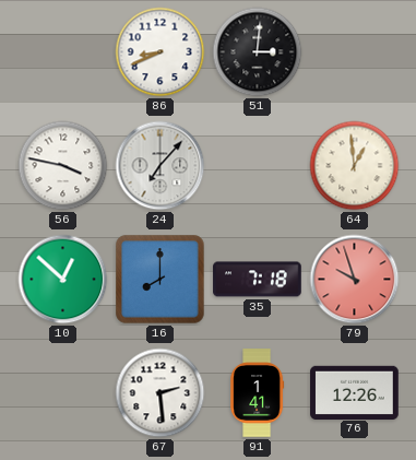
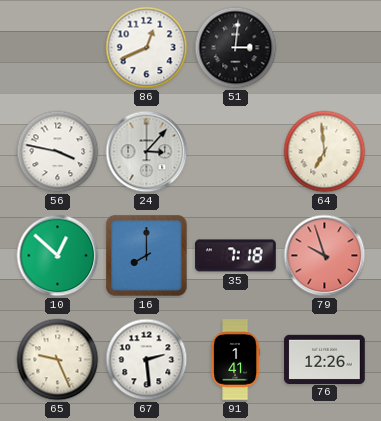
86: 8:41 -> 12:41 (147, 48)
24: 7:07 -> 3:07 (147, 152)
64: 12:59 -> 6:59 (325, 152)
65: none -> 9:26 (58, 360)
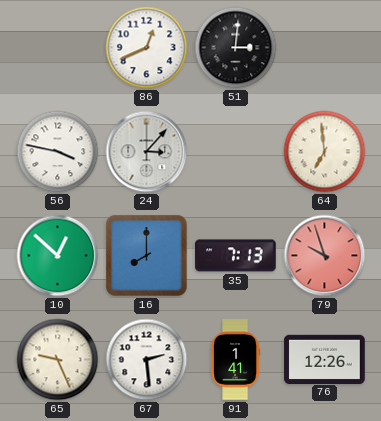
35: 7:18 -> 7:13 (236, 256)
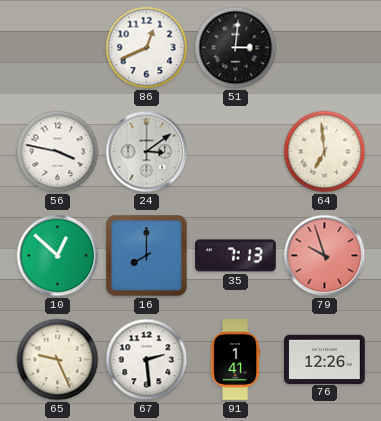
24: 3:07 -> 3:09 (147, 152)
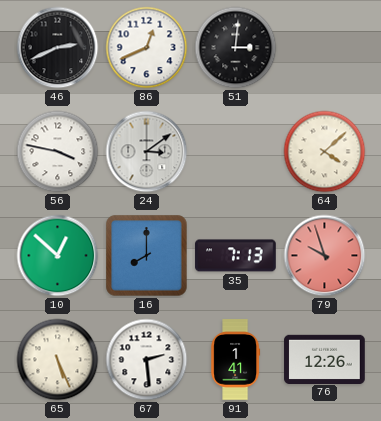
46: none -> 2:41 (58, 48)
64: 6:59 -> 4:08 (325, 152)
65: 9:26 -> 5:26 (58, 360)
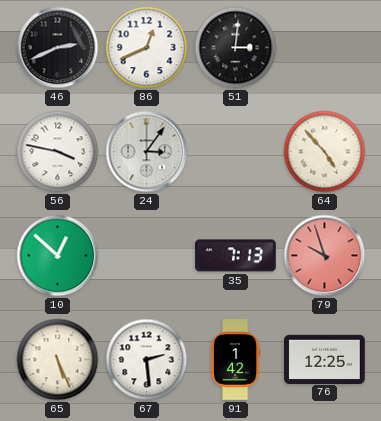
24: 3:09 -> 3:06 (147, 152)
64: 4:08 -> 4:53 (325, 152)
16: 8:00 -> none (147, 256)
91: 1:41 -> 1:42 (236, 360)
76: 12:26 -> 12:25 (325, 359)
